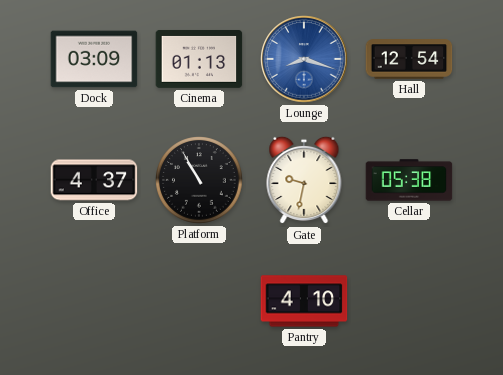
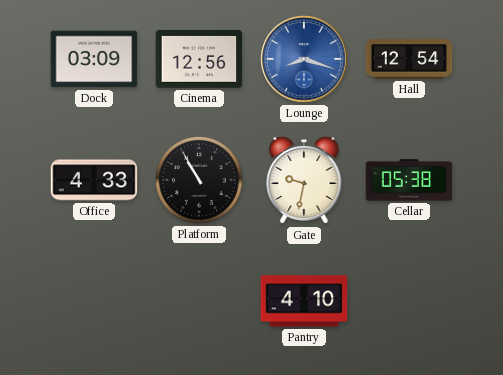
Cinema: 01:13 -> 12:56 (199, 59)
Office: 4:37 -> 4:33 (94, 180)
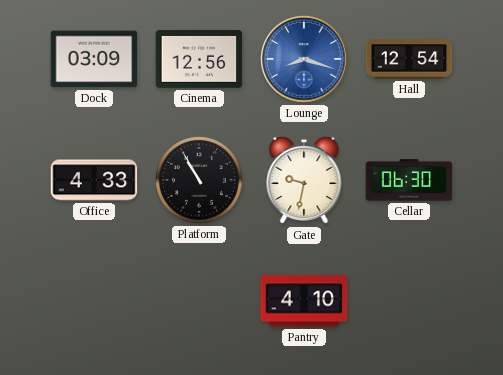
Cellar: 05:38 -> 06:30 (409, 180)
